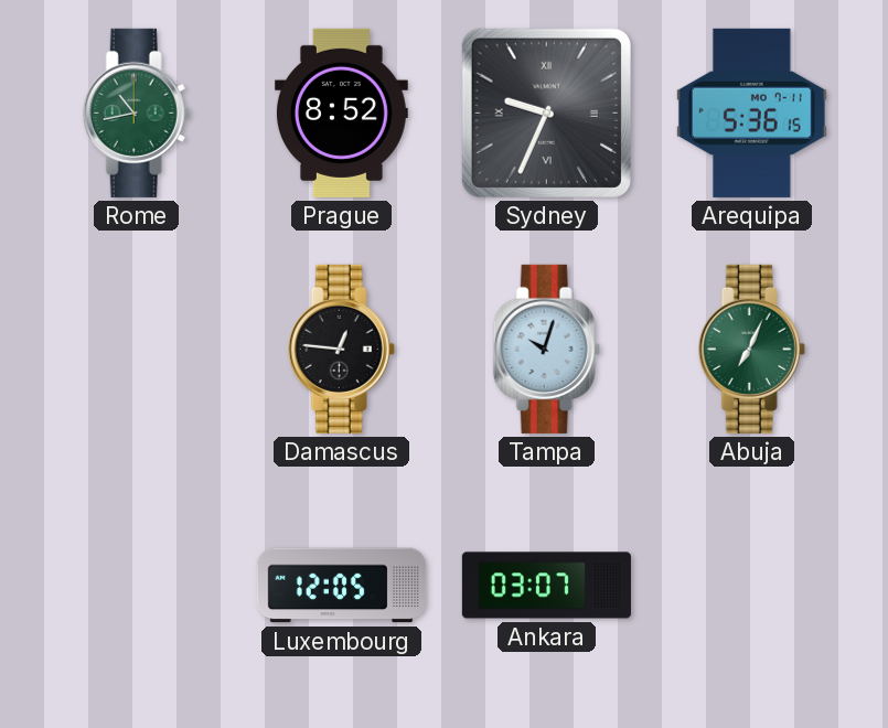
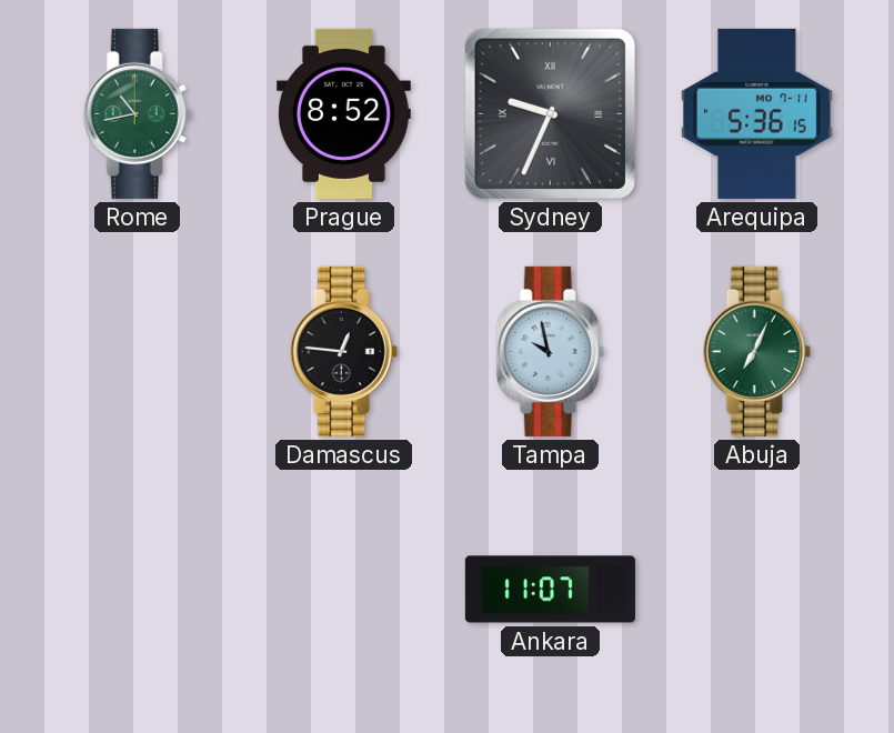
Tampa: 10:03 -> 9:58 (550, 351)
Luxembourg: 12:05 -> none (341, 586)
Ankara: 03:07 -> 11:07 (550, 590)
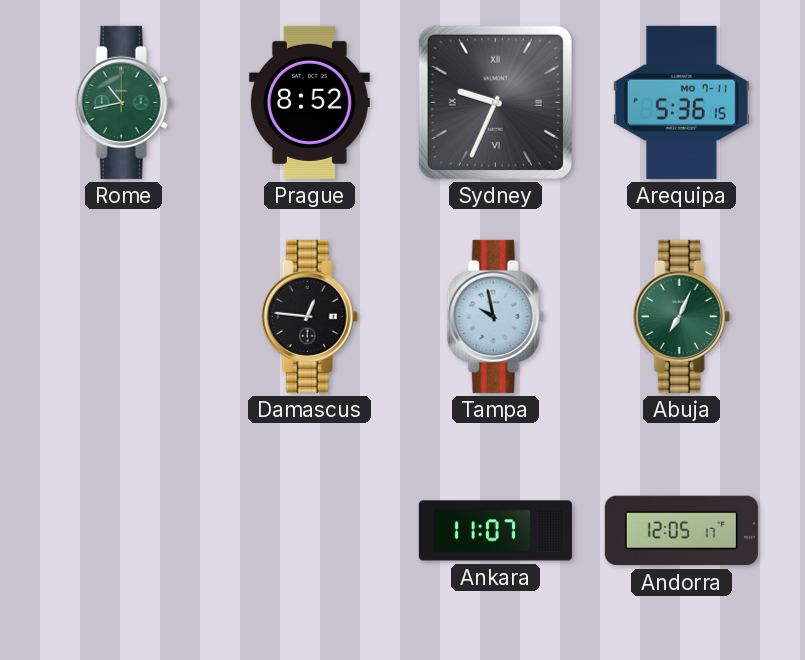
Andorra: none -> 12:05 (681, 531)
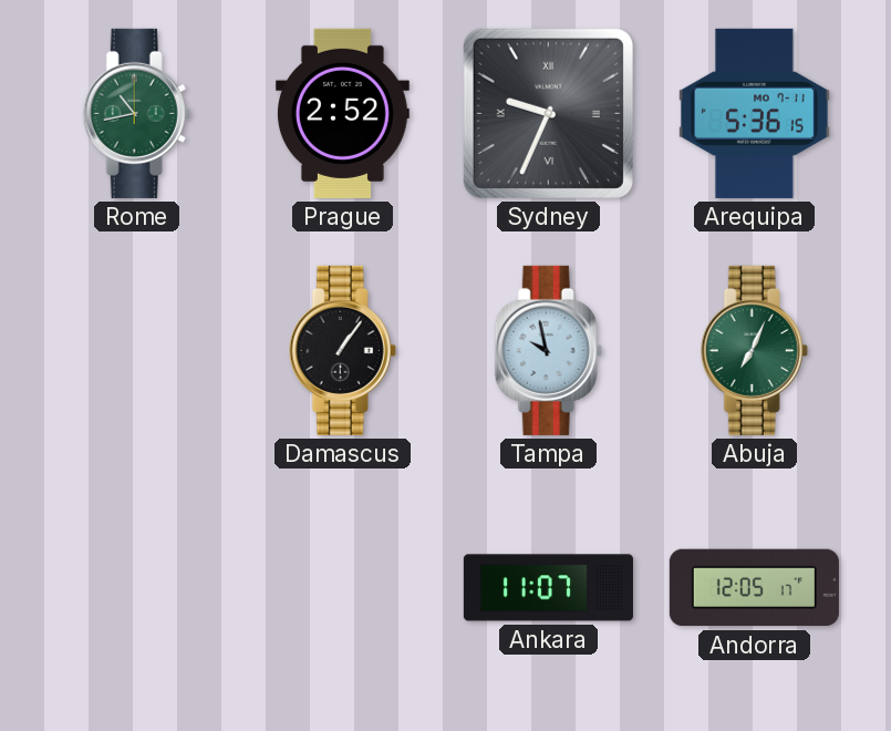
Prague: 8:52 -> 2:52 (342, 113)
Damascus: 12:46 -> 1:06 (342, 350)
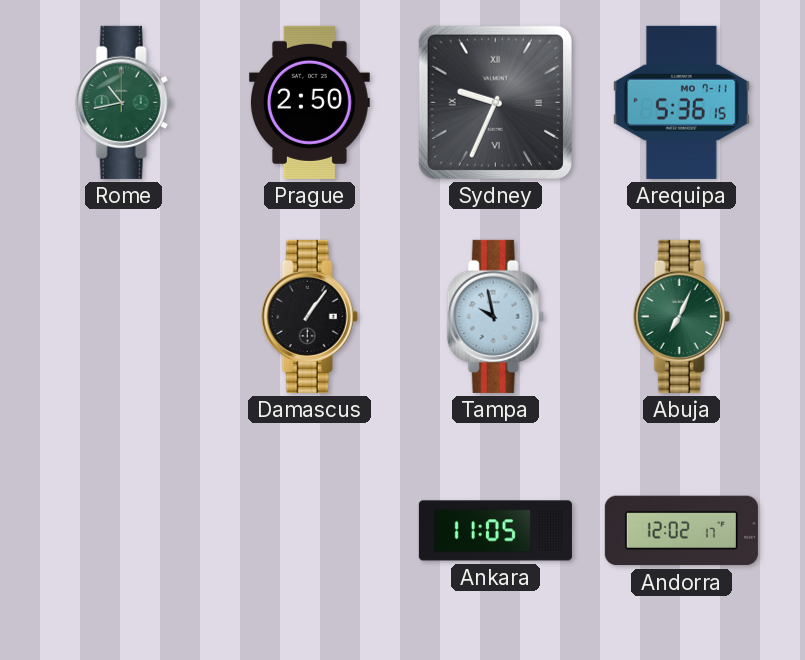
Prague: 2:52 -> 2:50 (309, 102)
Ankara: 11:07 -> 11:05 (495, 531)
Andorra: 12:05 -> 12:02 (681, 531)
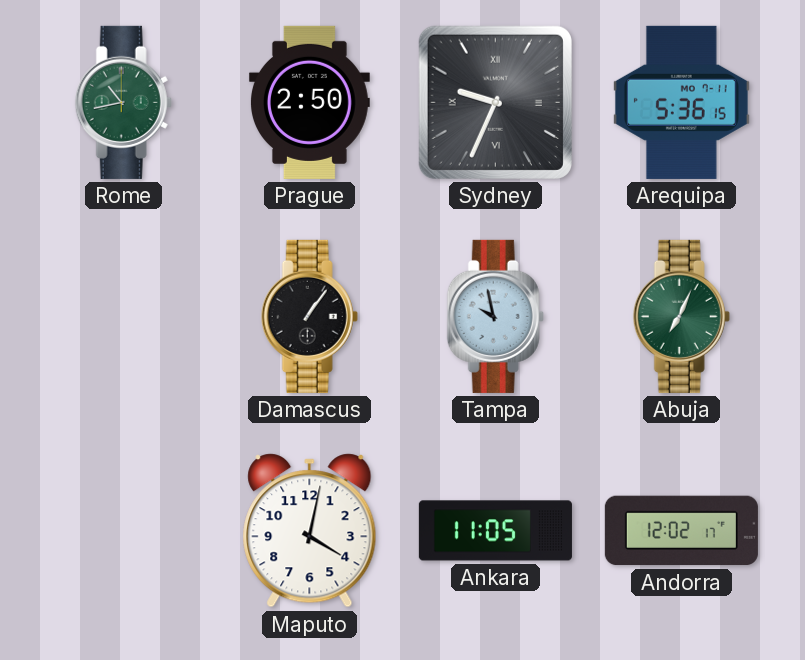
Maputo: none -> 4:02 (310, 531)
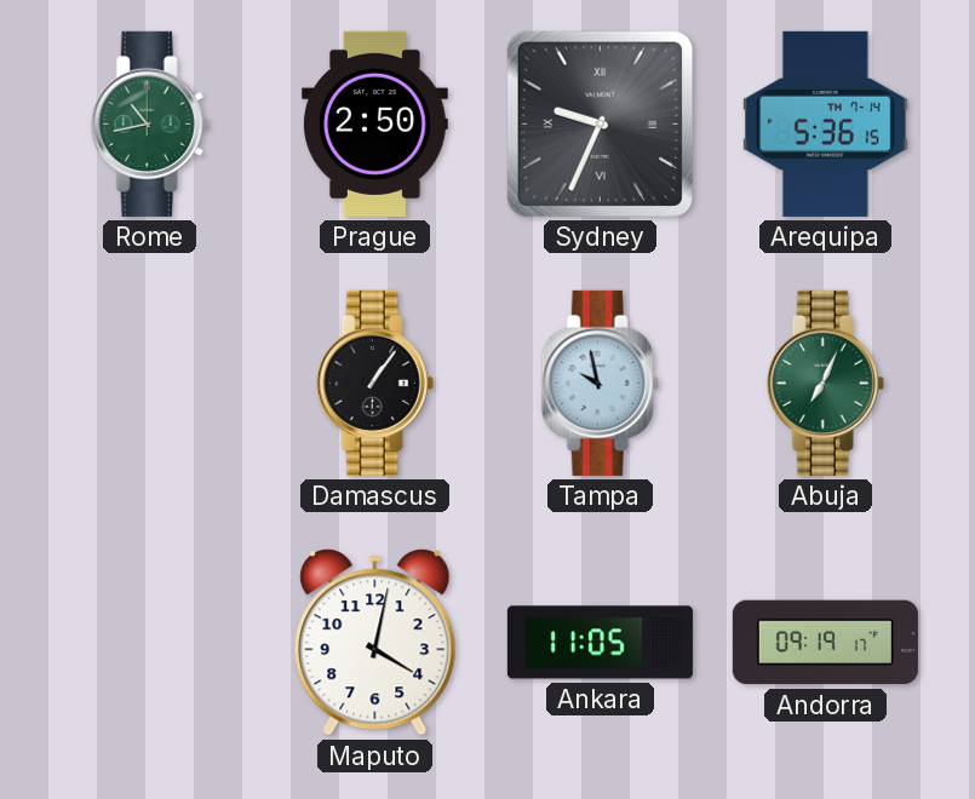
Arequipa date: MO 7-11 -> TH 7-14 (825, 123)
Andorra: 12:02 -> 09:19 (825, 643)
